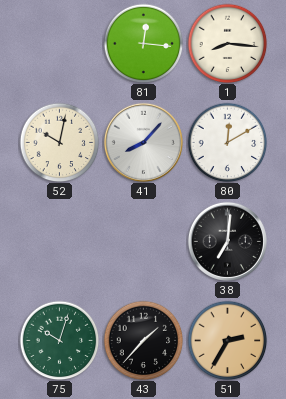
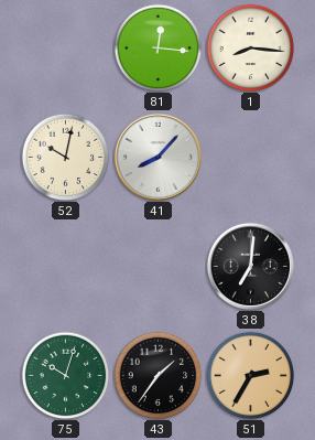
80: 12:10 -> none (227, 142)
43: 1:37 -> 1:36 (157, 375)
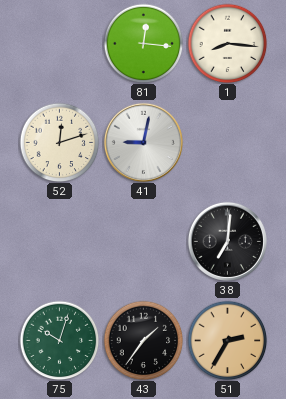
52: 10:02 -> 12:12 (59, 142)
41: 8:07 -> 9:02 (143, 142)
